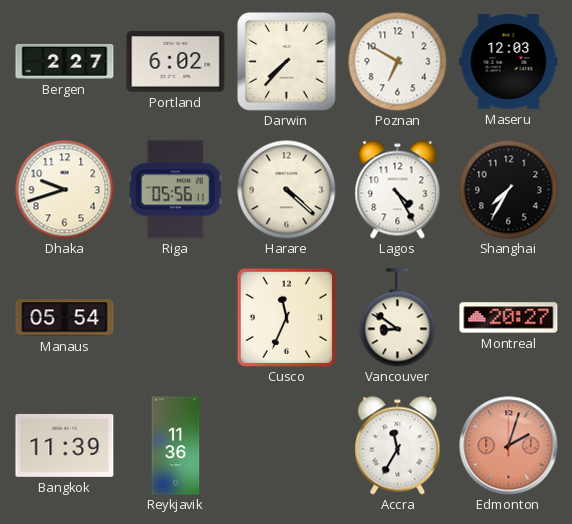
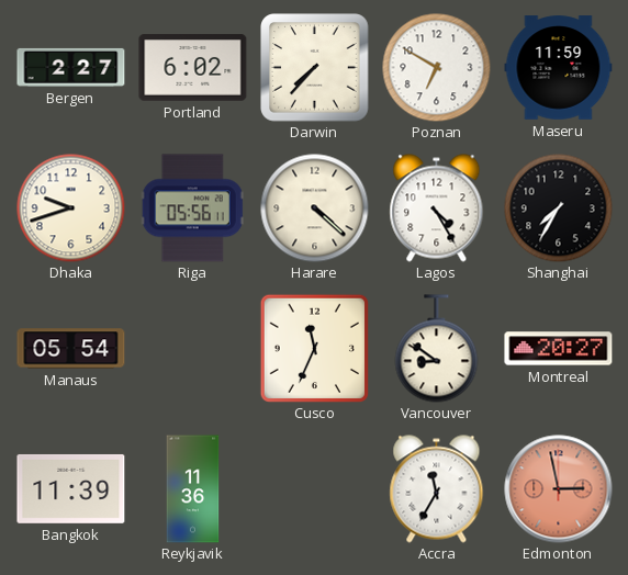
Maseru: 12:03 -> 11:59 (559, 68)
Edmonton: 2:03 -> 2:58 (559, 489)
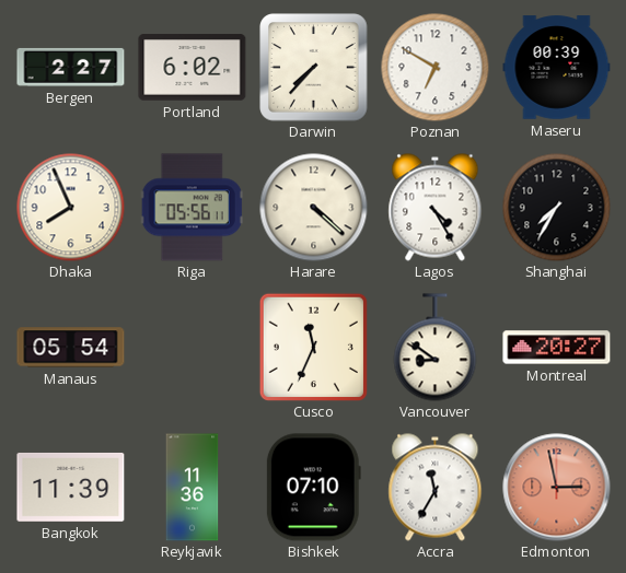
Maseru: 11:59 -> 00:39 (557, 68)
Dhaka: 9:42 -> 7:56 (71, 208)
Bishkek: none -> 07:10 (313, 488)
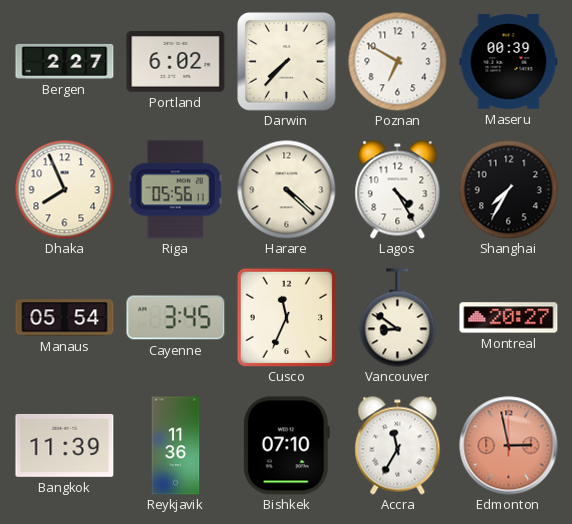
Cayenne: none -> 3:45 (176, 318)
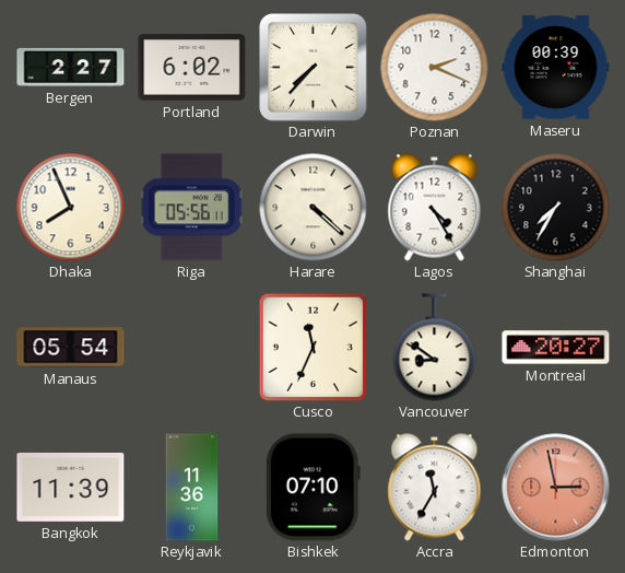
Poznan: 6:50 -> 2:19 (435, 68)
Cayenne: 3:45 -> none (176, 318)
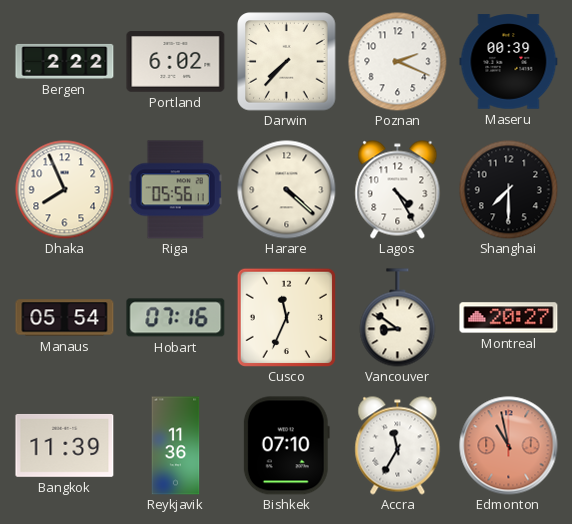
Bergen: 2:27 -> 2:22 (65, 61)
Shanghai: 7:35 -> 7:30 (509, 190)
Hobart: none -> 07:16 (176, 318)
Edmonton: 2:58 -> 10:58 (509, 446)
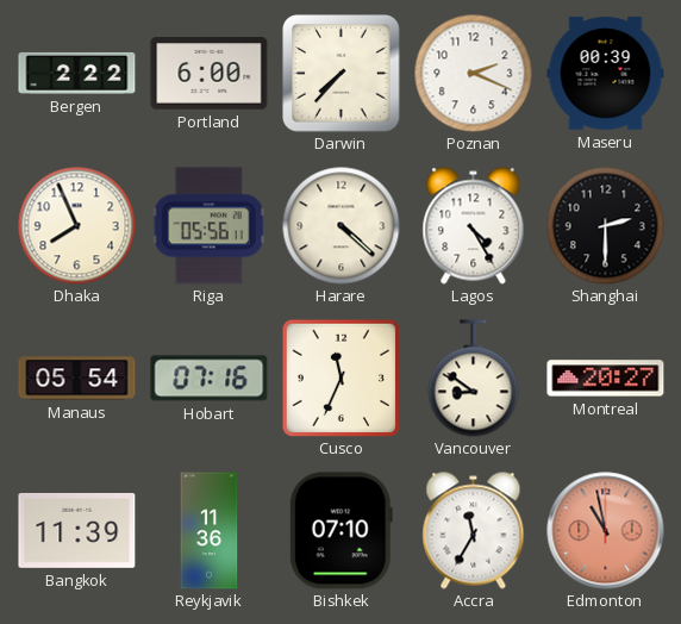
Portland: 6:02 -> 6:00 (210, 74)
Shanghai: 7:30 -> 2:30 (606, 226)
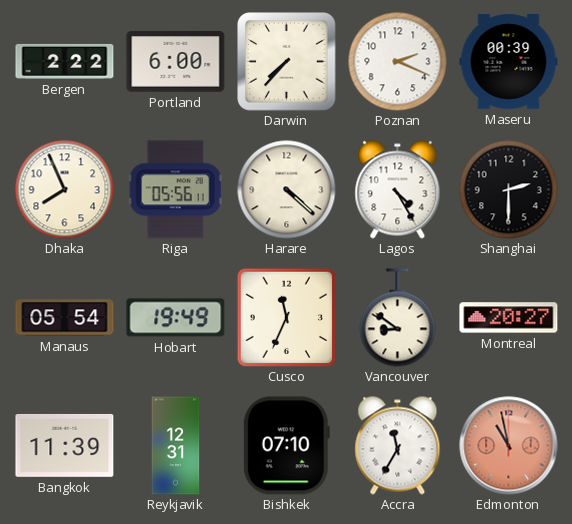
Hobart: 07:16 -> 19:49 (176, 318)
Reykjavik: 11:36 -> 12:31 (176, 446)
